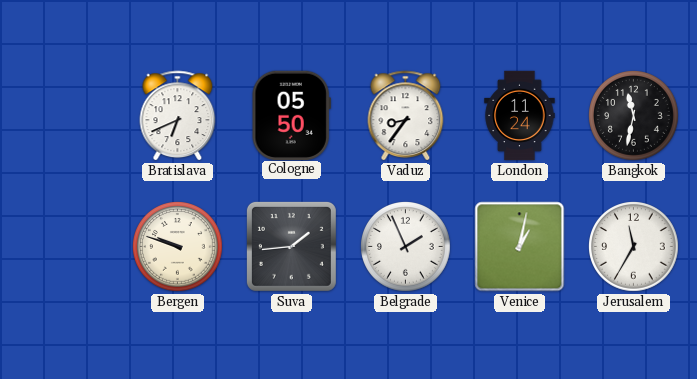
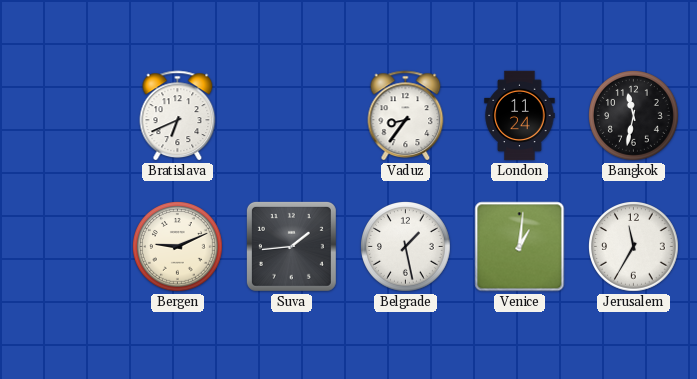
Cologne: 05:50 -> none (291, 115)
Bergen: 9:48 -> 9:11 (178, 247)
Belgrade: 1:56 -> 1:28 (406, 247)
Venice: 1:02 -> 1:01 (520, 247)
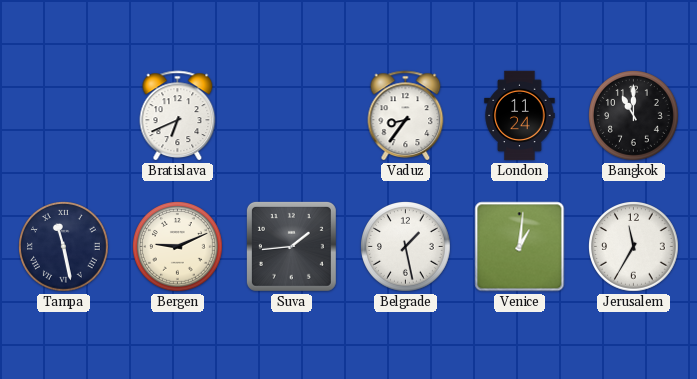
Bangkok: 11:32 -> 11:00 (634, 116)
Tampa: none -> 11:28 (64, 247)
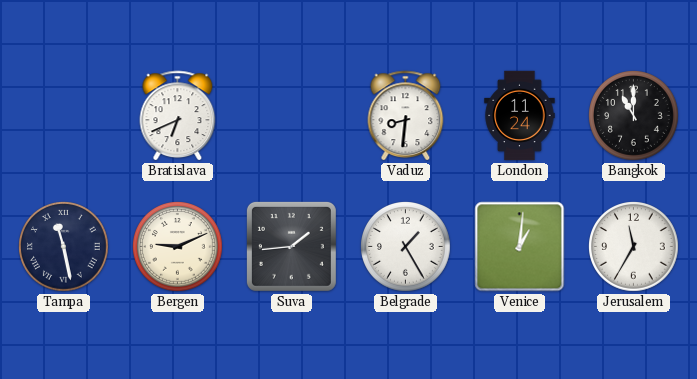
Vaduz: 8:36 -> 8:31 (406, 116)
Belgrade: 1:28 -> 1:25 (406, 247)
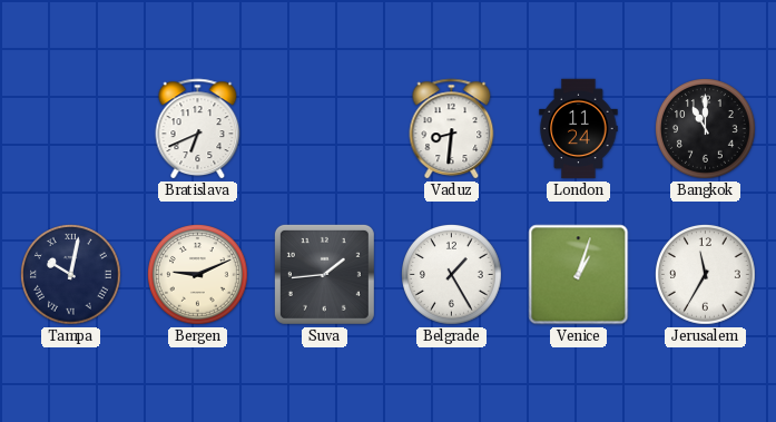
Tampa: 11:28 -> 10:02 (71, 275)
Venice: 1:01 -> 1:03 (579, 275)
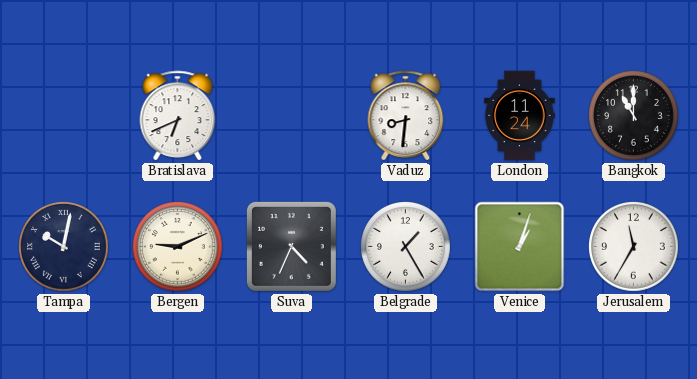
Suva: 1:44 -> 4:34 (291, 246)
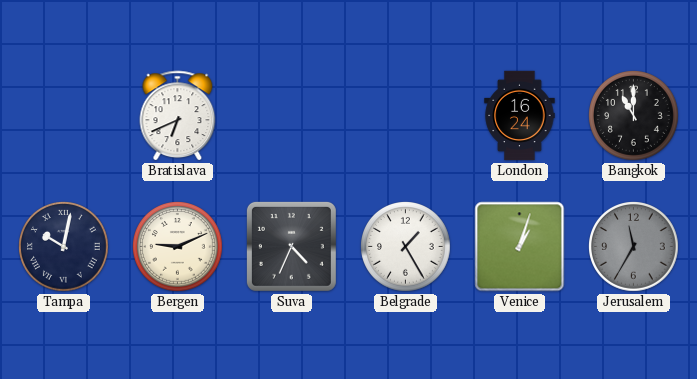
Vaduz: 8:31 -> none (406, 116)
London: 11:24 -> 16:24 (520, 116)
Jerusalem dial: white -> grey (634, 247)
